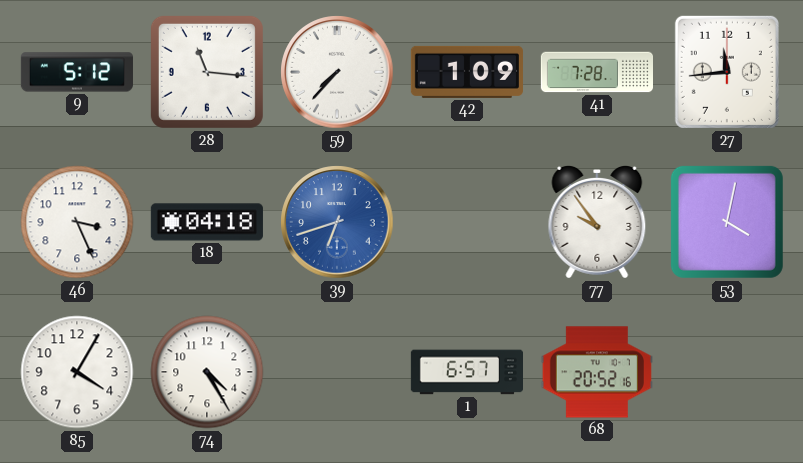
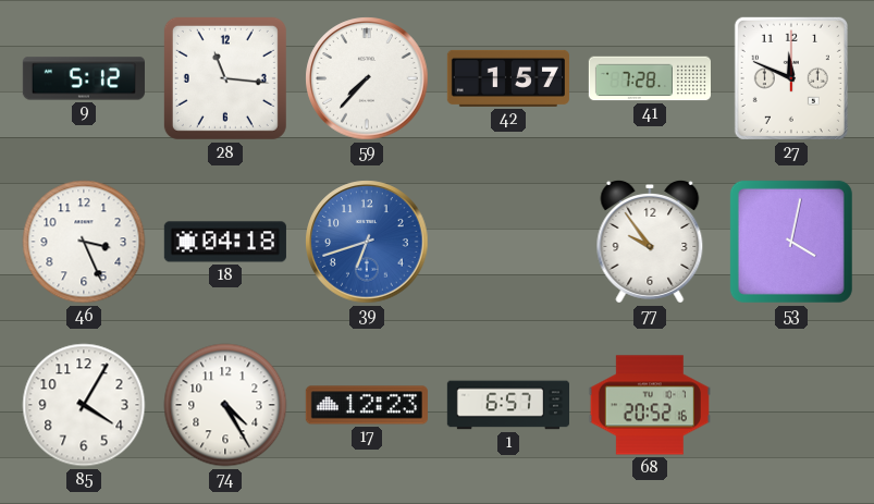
42: 1:09 -> 1:57 (508, 78)
27: 11:44 -> 11:49 (791, 78)
17: none -> 12:23 (367, 405)
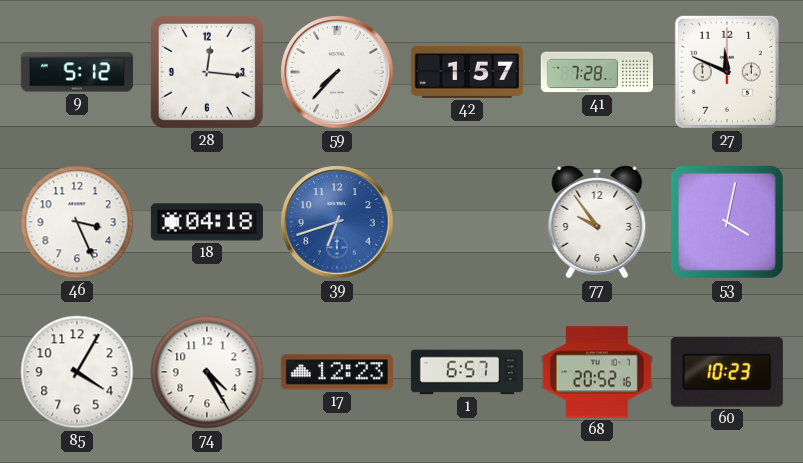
28: 11:16 -> 12:16 (207, 72)
60: none -> 10:23 (727, 372)
